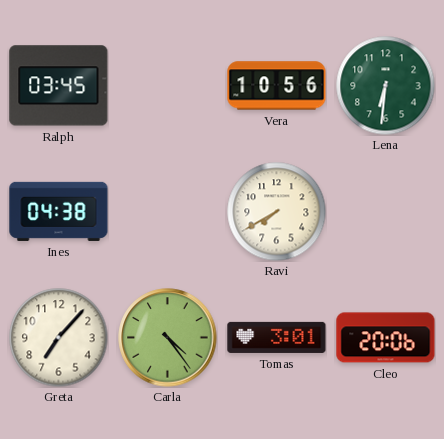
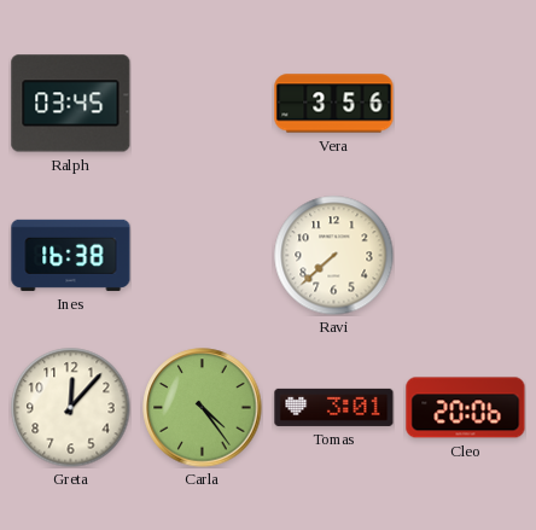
Vera: 10:56 -> 3:56 (334, 104)
Lena: 6:31 -> none (386, 86)
Ines: 04:38 -> 16:38 (71, 255)
Ravi: 7:40 -> 7:38 (334, 256)
Greta: 7:07 -> 12:07 (71, 408)
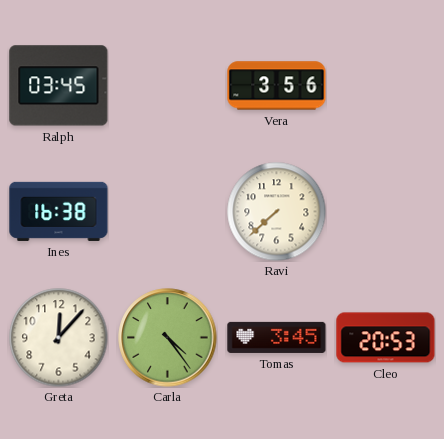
Tomas: 3:01 -> 3:45 (277, 337)
Cleo: 20:06 -> 20:53 (386, 338)
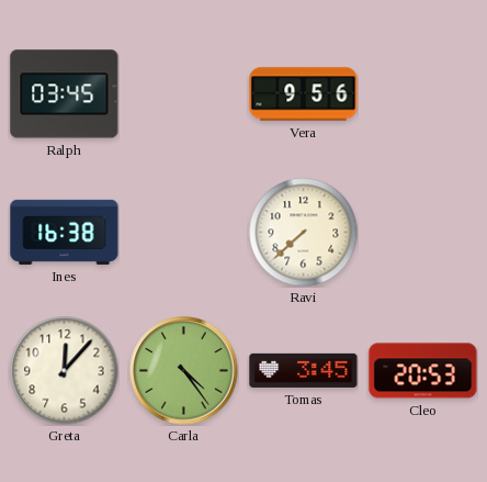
Vera: 3:56 -> 9:56 (304, 94)
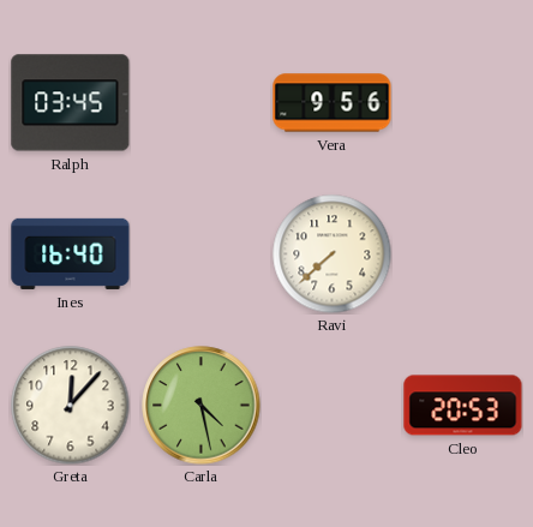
Ines: 16:38 -> 16:40 (71, 253)
Carla: 4:24 -> 4:28 (202, 406)
Tomas: 3:45 -> none (304, 370)
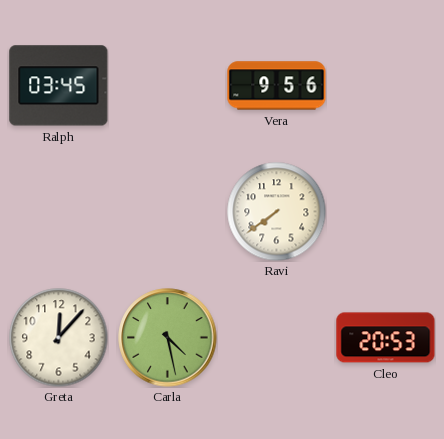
Ines: 16:40 -> none (71, 253)
Ravi: 7:38 -> 7:39 (277, 212)
